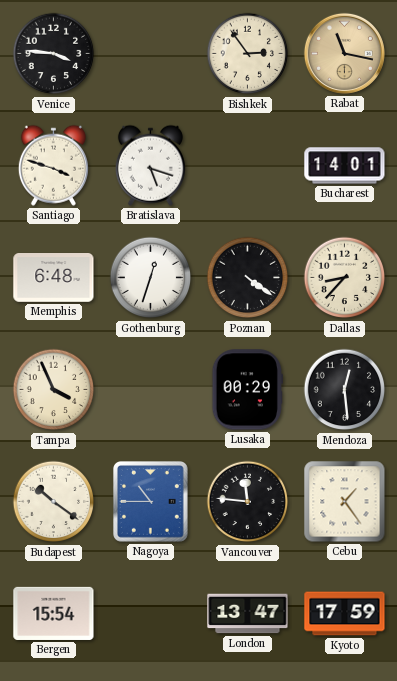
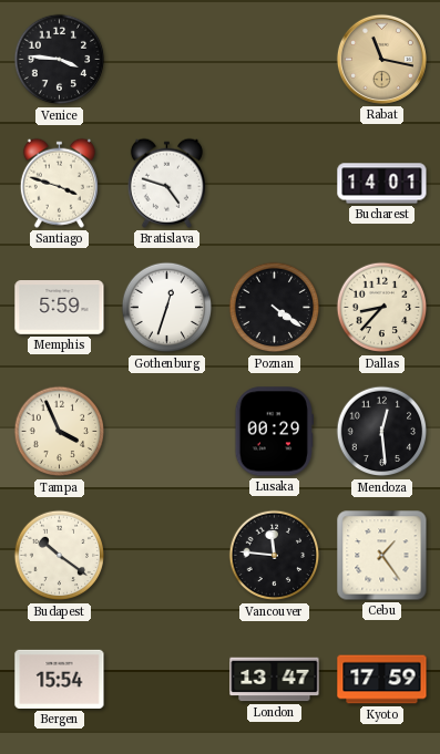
Bishkek: 2:54 -> none (248, 54)
Bratislava: 5:18 -> 4:48 (166, 183)
Memphis: 6:48 -> 5:59 (60, 308)
Nagoya: 10:45 -> none (151, 502)
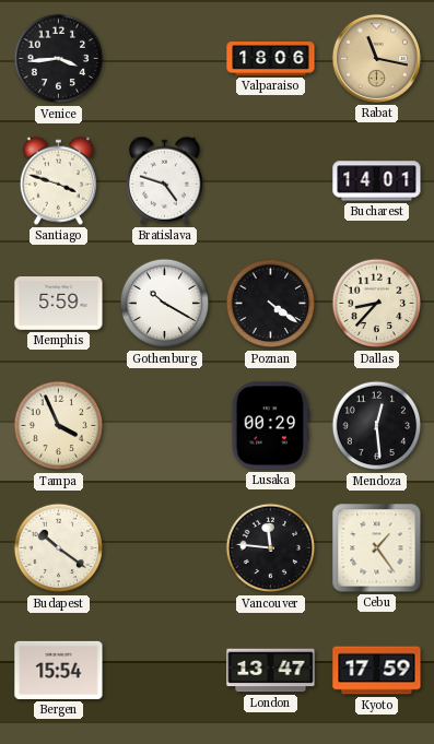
Venice: 3:46 -> 3:44 (59, 59)
Valparaiso: none -> 18:06 (271, 59)
Gothenburg: 12:33 -> 10:20 (165, 304)
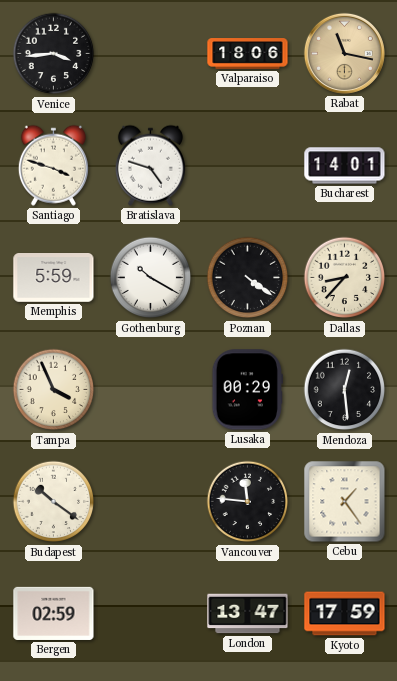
Bergen: 15:54 -> 02:59 (54, 613)
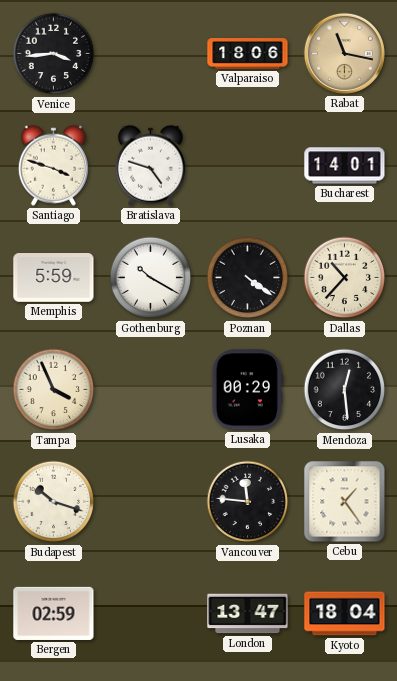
Dallas: 8:37 -> 10:37 (345, 278)
Budapest: 10:21 -> 10:18 (54, 502)
Kyoto: 17:59 -> 18:04 (345, 614)
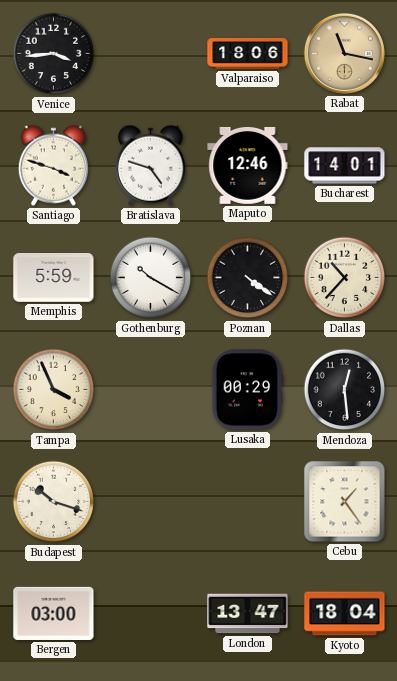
Maputo: none -> 12:46 (248, 165)
Vancouver: 11:46 -> none (248, 502)
Bergen: 02:59 -> 03:00 (54, 613)
